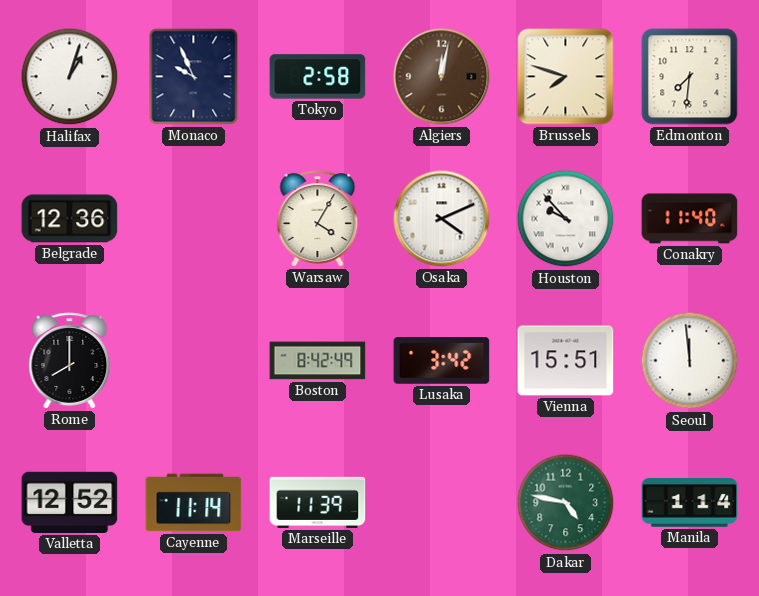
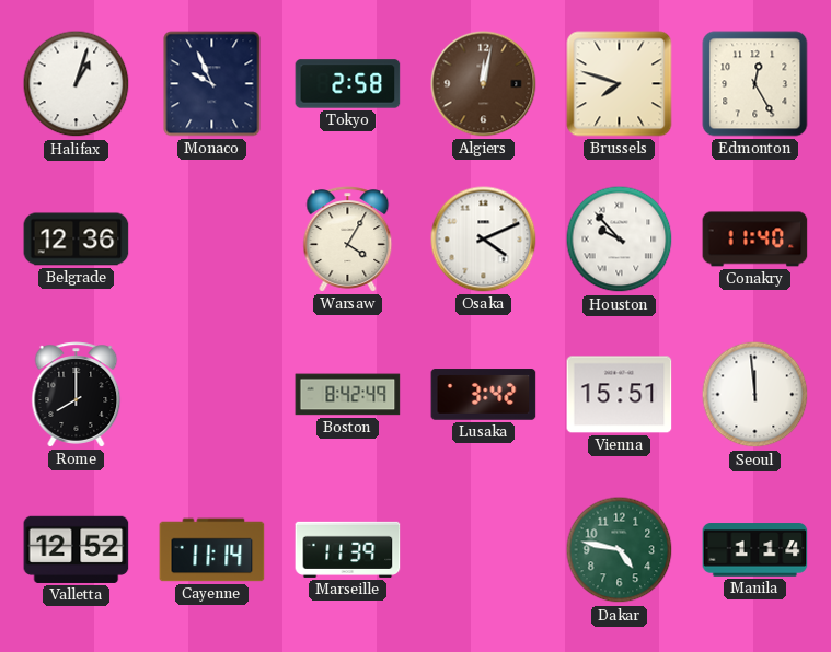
Edmonton: 7:31 -> 12:25 (755, 84)
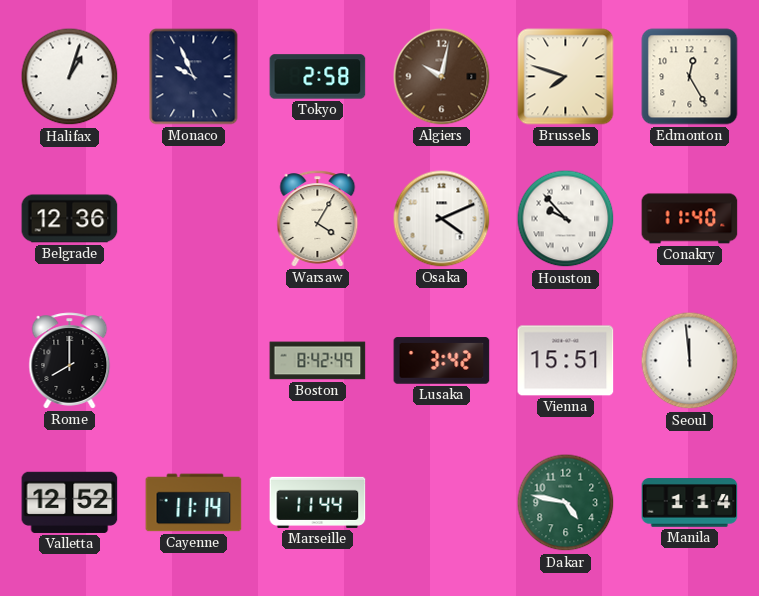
Algiers: 12:02 -> 10:02 (442, 77)
Marseille: 11:39 -> 11:44 (318, 502)
